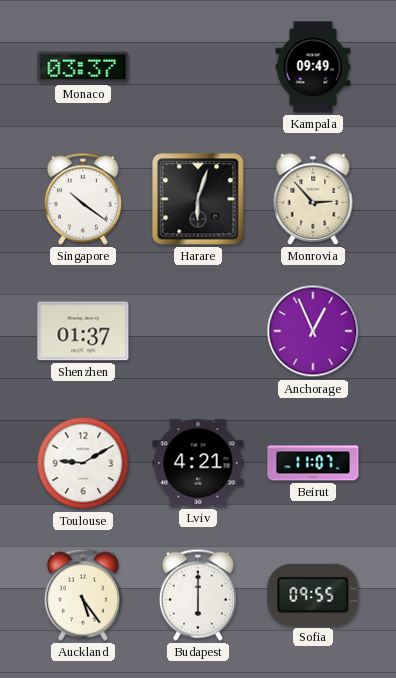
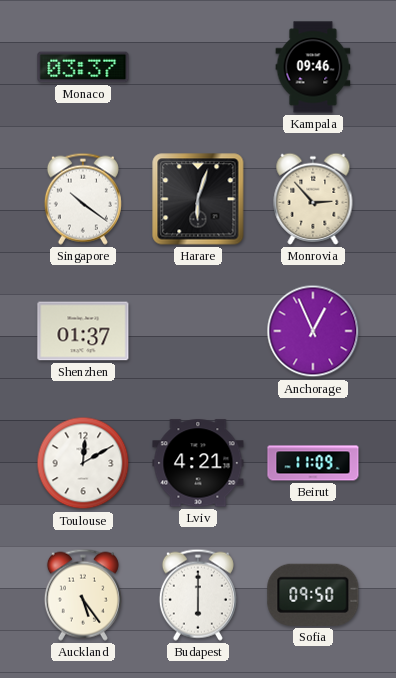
Kampala: 09:49 -> 09:46 (313, 67)
Toulouse: 9:10 -> 12:10 (83, 463)
Beirut: 11:07 -> 11:09 (313, 463)
Sofia: 09:55 -> 09:50 (313, 595)
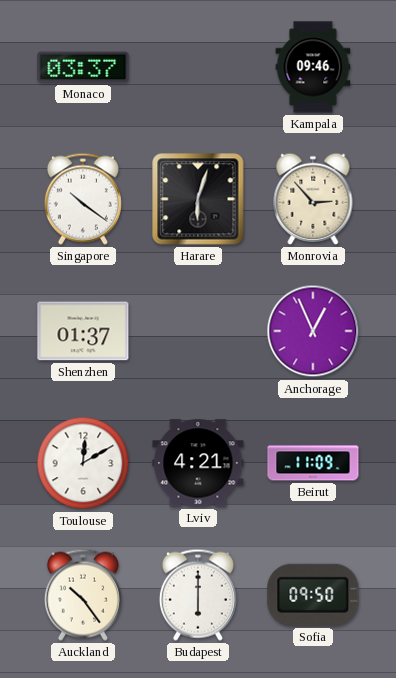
Auckland: 5:24 -> 10:24 (83, 595)
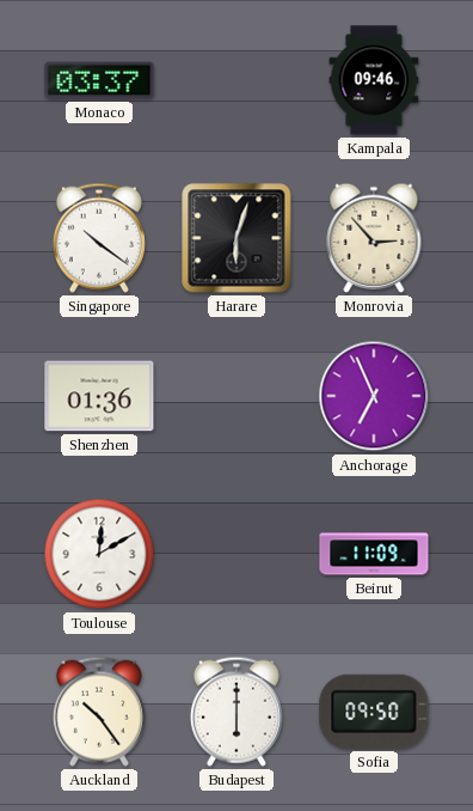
Shenzhen: 01:37 -> 01:36 (99, 396)
Anchorage: 12:56 -> 6:56 (374, 396)
Lviv: 4:21 -> none (198, 463)
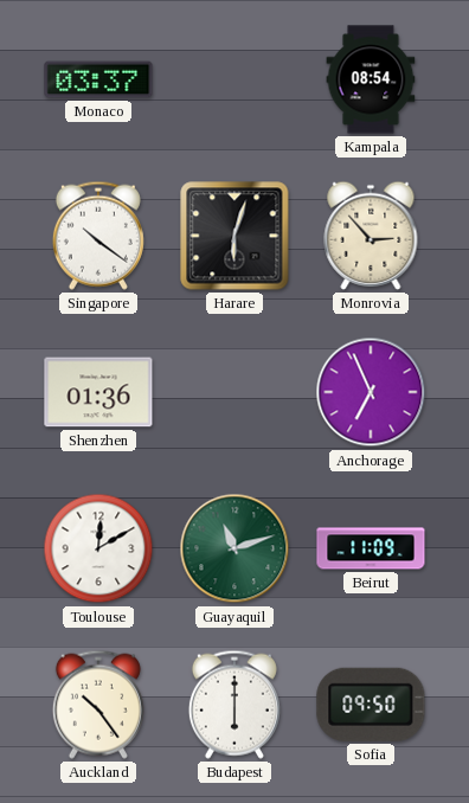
Kampala: 09:46 -> 08:54 (371, 79)
Guayaquil: none -> 11:12 (234, 548)
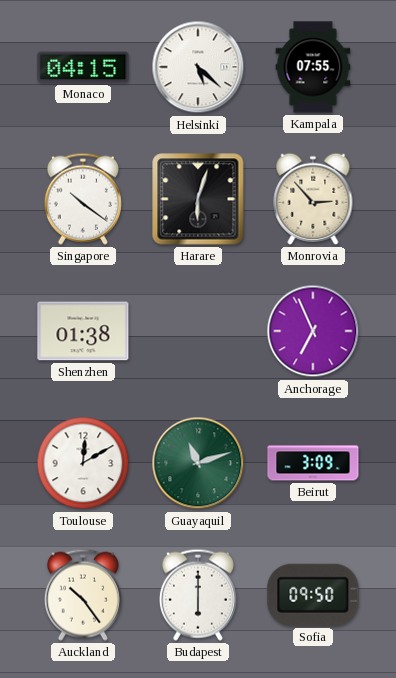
Monaco: 03:37 -> 04:15 (83, 67)
Helsinki: none -> 5:22 (198, 67)
Kampala: 08:54 -> 07:55 (313, 67)
Shenzhen: 01:36 -> 01:38 (83, 331)
Beirut: 11:09 -> 3:09 (313, 463)
